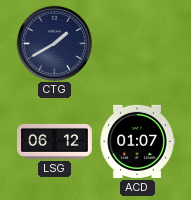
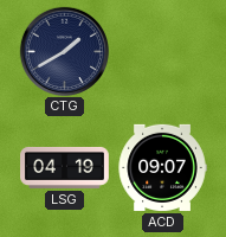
LSG: 06:12 -> 04:19 (65, 167)
ACD: 01:07 -> 09:07 (162, 167)
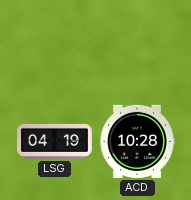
CTG: 1:40 -> none (64, 51)
ACD: 09:07 -> 10:28 (137, 141)
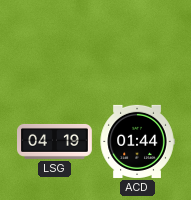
ACD: 10:28 -> 01:44 (137, 141)
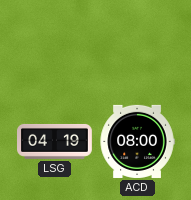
ACD: 01:44 -> 08:00 (137, 141)
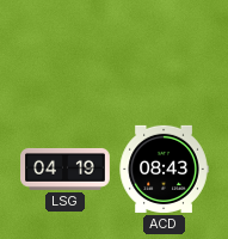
ACD: 08:00 -> 08:43 (164, 168)
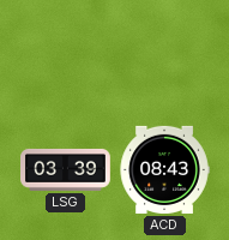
LSG: 04:19 -> 03:39 (66, 169)
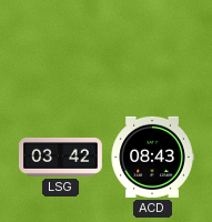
LSG: 03:39 -> 03:42 (61, 157)
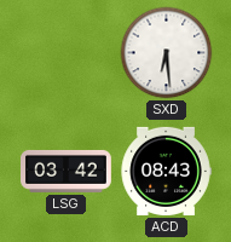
SXD: none -> 6:29 (167, 53)
